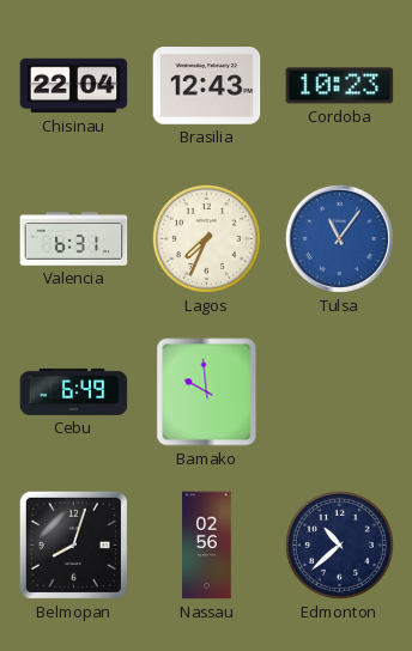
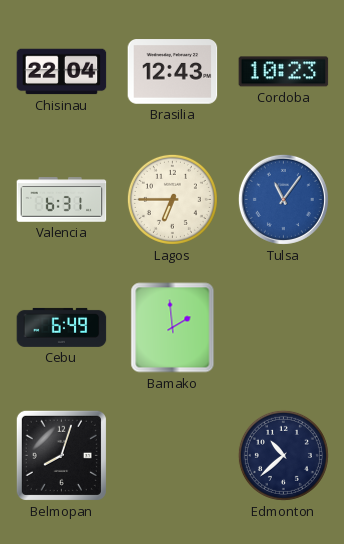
Lagos: 7:34 -> 6:45 (172, 199)
Bamako: 9:59 -> 1:59 (173, 328)
Nassau: 02:56 -> none (207, 546)
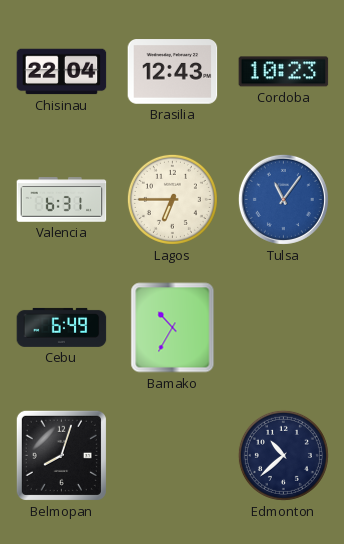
Bamako: 1:59 -> 10:35 (173, 328)
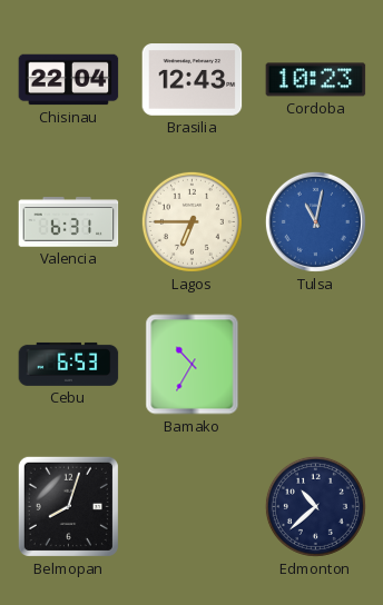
Tulsa: 11:06 -> 11:02 (315, 221)
Cebu: 6:49 -> 6:53 (69, 364)
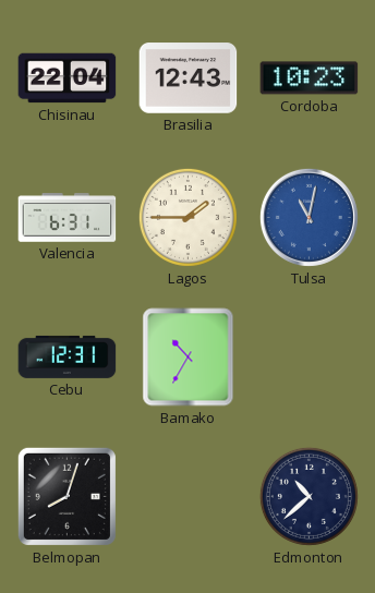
Lagos: 6:45 -> 1:45 (187, 217)
Cebu: 6:53 -> 12:31 (68, 356)
